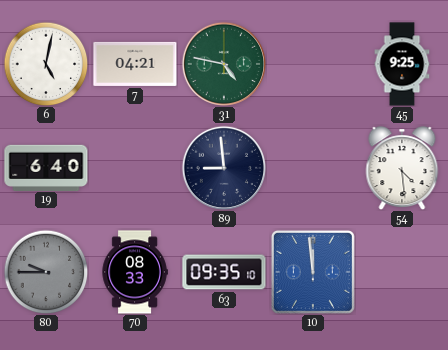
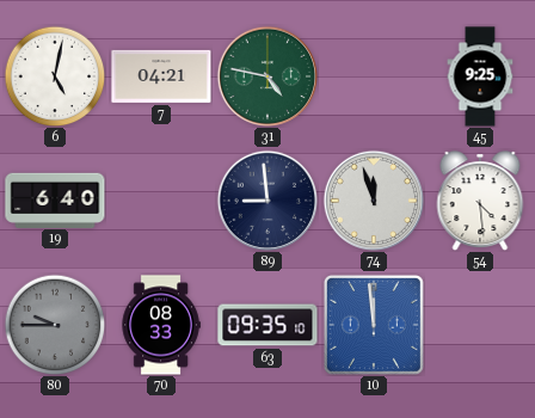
74: none -> 11:57 (373, 199)
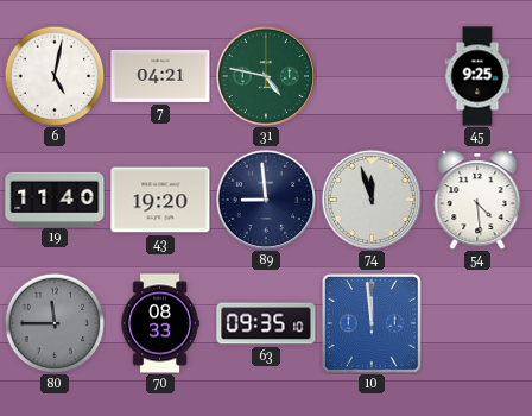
19: 6:40 -> 11:40 (55, 198)
43: none -> 19:20 (160, 200)
80: 9:45 -> 11:45 (55, 323)
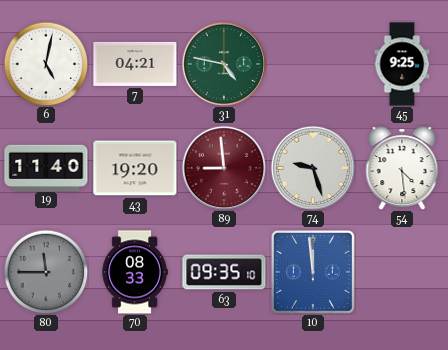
89 dial: navy -> burgundy (223, 167)
74: 11:57 -> 9:27 (312, 167)
